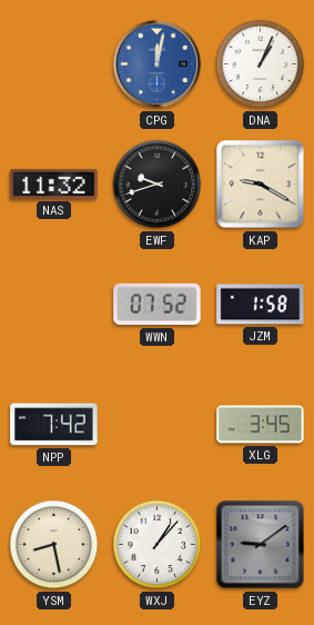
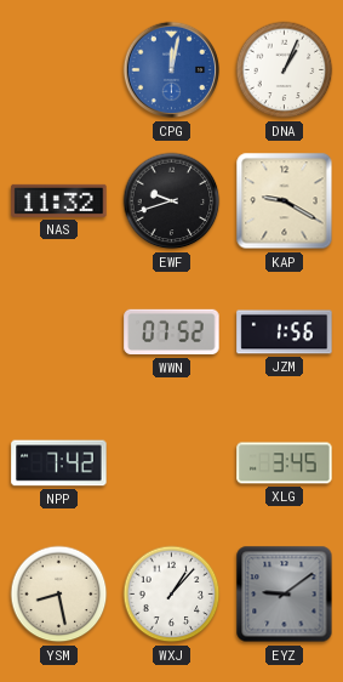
JZM: 1:58 -> 1:56 (285, 333)
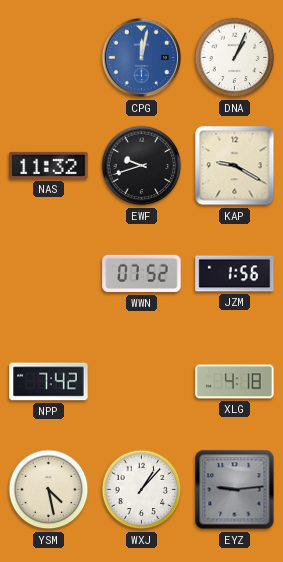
XLG: 3:45 -> 4:18 (235, 382)
YSM: 8:28 -> 4:28 (49, 490)
EYZ: 9:09 -> 9:14 (235, 490)
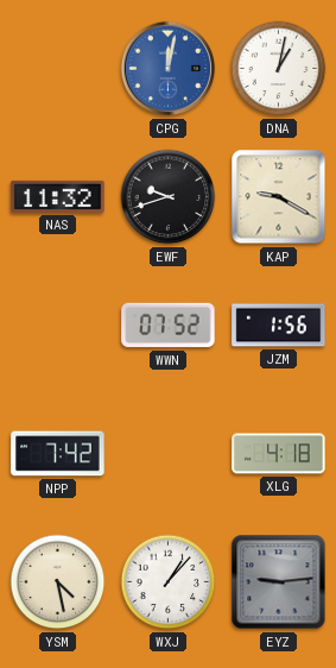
DNA: 1:04 -> 1:02 (279, 69)
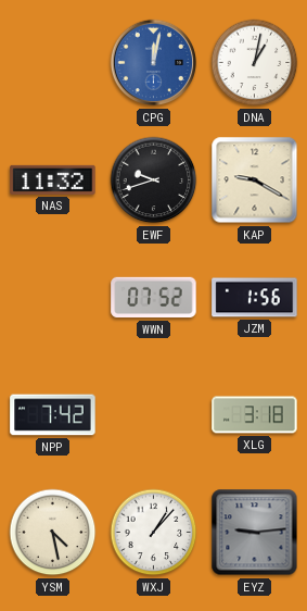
XLG: 4:18 -> 3:18 (255, 415)
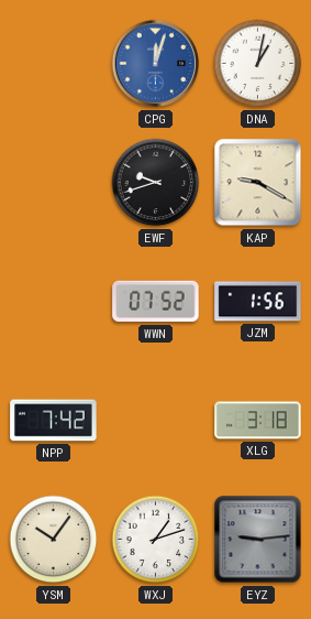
CPG: 12:02 -> 12:03 (156, 64)
NAS: 11:32 -> none (53, 179)
YSM: 4:28 -> 10:06 (54, 540)
WXJ: 1:07 -> 1:12 (156, 540)
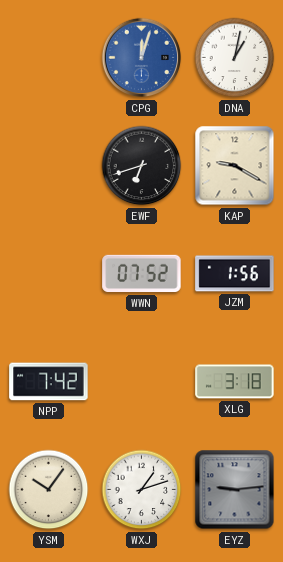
EWF: 9:42 -> 6:42 (142, 166)
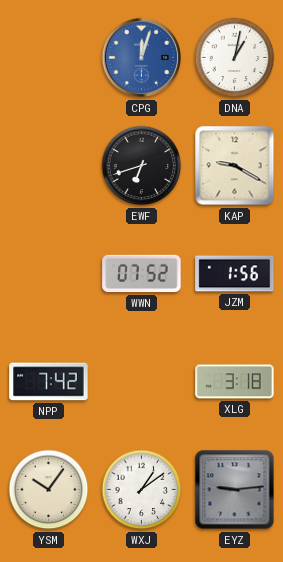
WXJ: 1:12 -> 1:09 (142, 490)
